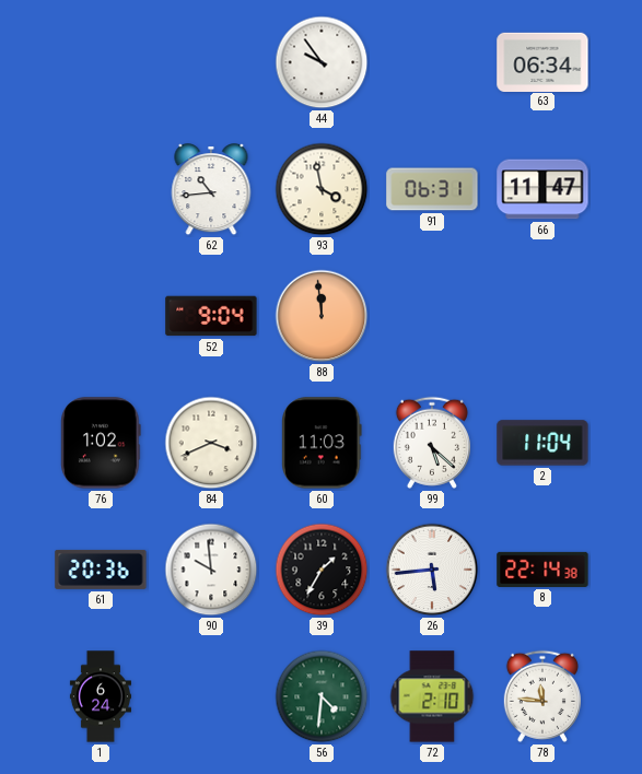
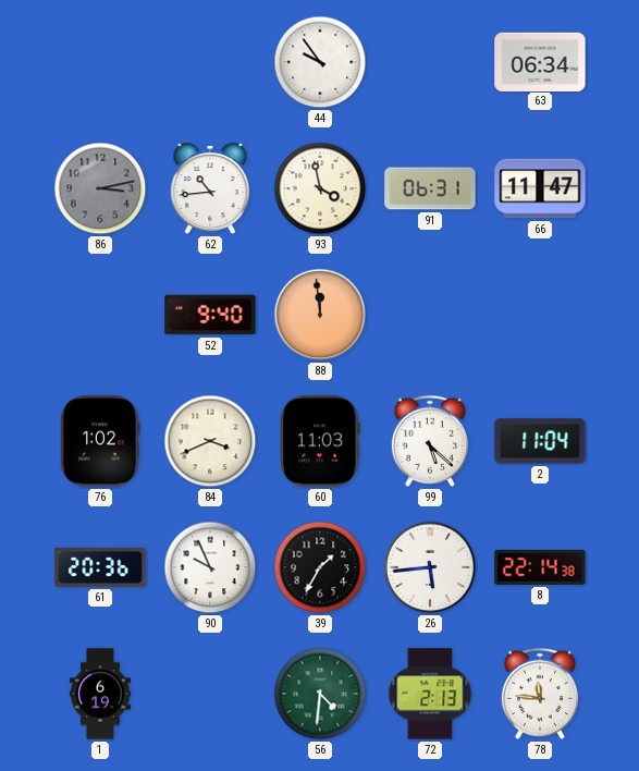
86: none -> 3:13 (100, 188)
52: 9:04 -> 9:40 (210, 315)
90: 9:59 -> 9:56 (210, 567)
1: 6:24 -> 6:19 (100, 694)
72: 2:10 -> 2:13 (430, 694)
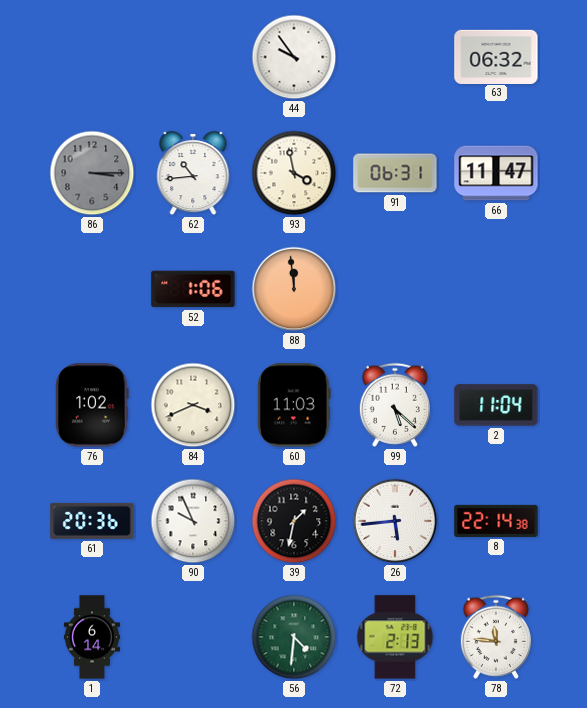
63: 06:34 -> 06:32 (496, 56)
86: 3:13 -> 3:15 (92, 173)
52: 9:40 -> 1:06 (193, 289)
39: 1:35 -> 1:32 (294, 521)
1: 6:19 -> 6:14 (92, 637)
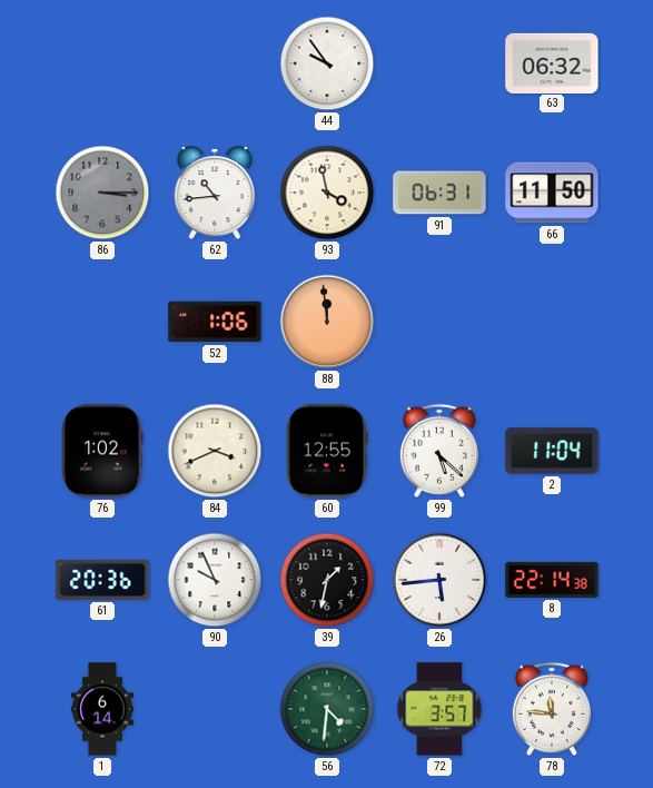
66: 11:47 -> 11:50 (552, 193)
60: 11:03 -> 12:55 (327, 451)
72: 2:13 -> 3:57 (439, 709)
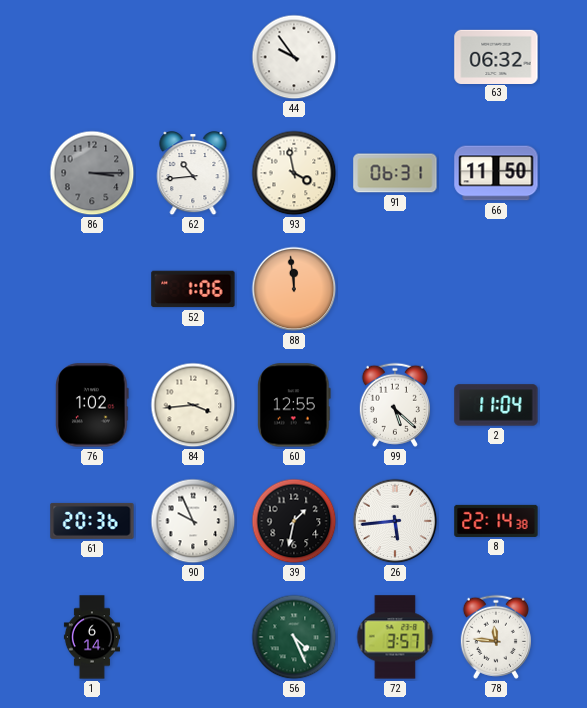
84: 3:41 -> 3:44 (193, 405)
56: 4:31 -> 4:26 (294, 637)
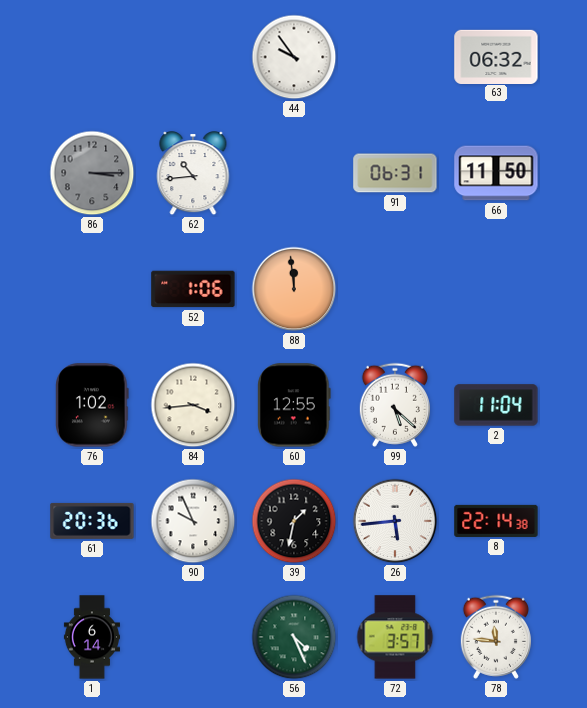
93: 3:58 -> none (294, 173)
